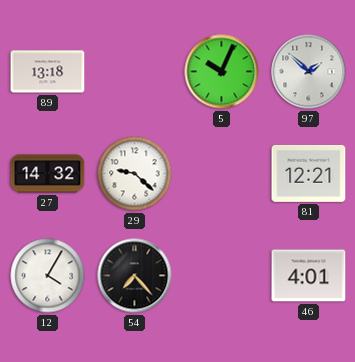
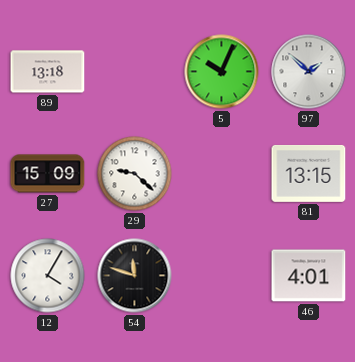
27: 14:32 -> 15:09 (48, 174)
81: 12:21 -> 13:15 (309, 173)
54: 7:23 -> 11:48 (135, 276)
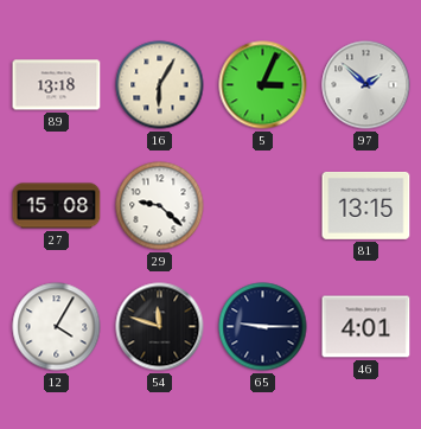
16: none -> 6:05 (160, 85)
5: 10:04 -> 3:04 (263, 85)
27: 15:09 -> 15:08 (57, 206)
65: none -> 9:15 (263, 327)
